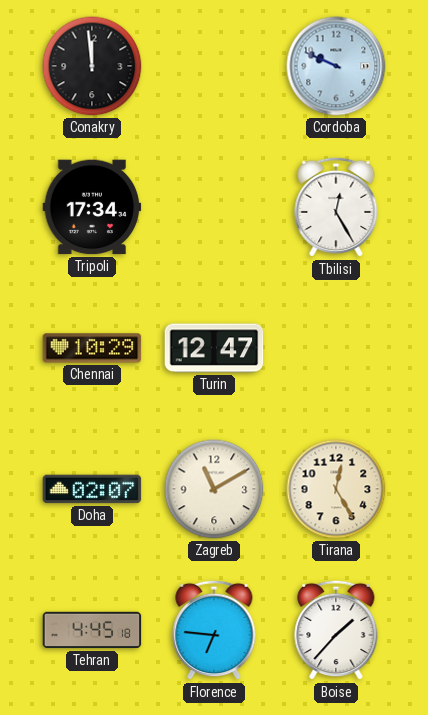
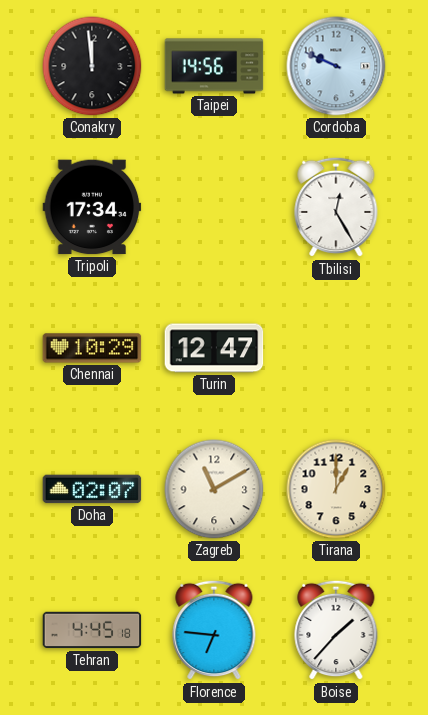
Taipei: none -> 14:56 (214, 66)
Tirana: 12:25 -> 1:00 (336, 489)
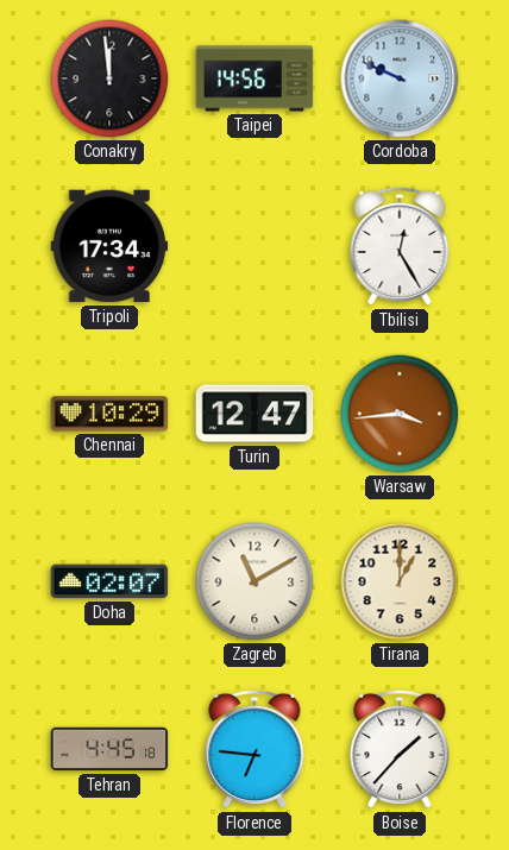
Warsaw: none -> 3:44 (400, 414)
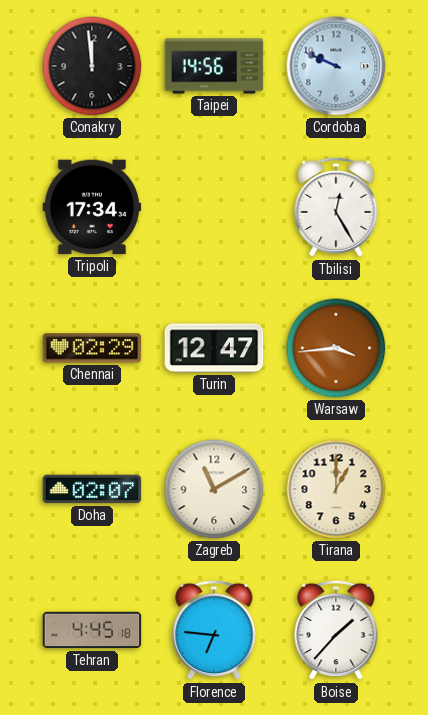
Chennai: 10:29 -> 02:29 (92, 348)
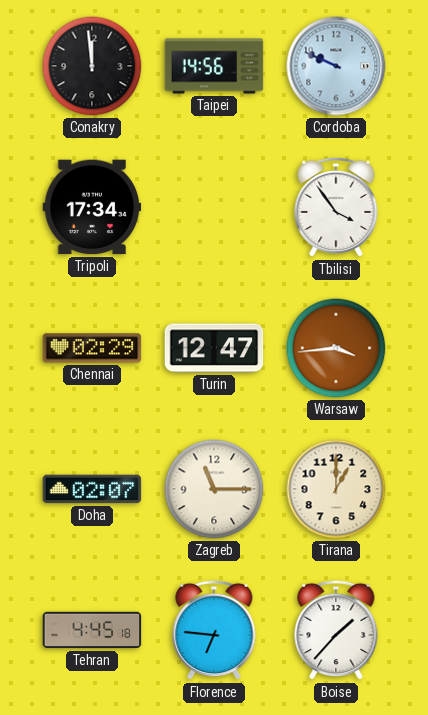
Tbilisi: 12:25 -> 3:54 (336, 207)
Zagreb: 11:10 -> 11:15 (214, 489)
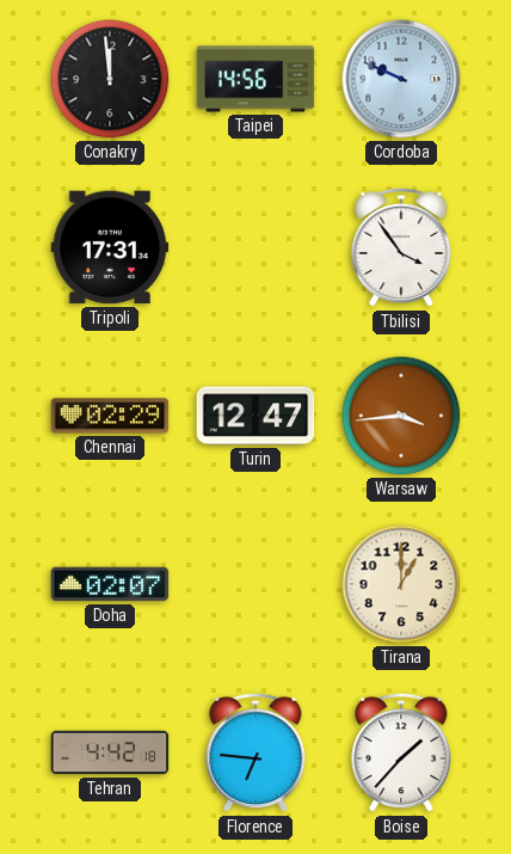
Tripoli: 17:34 -> 17:31 (110, 247)
Zagreb: 11:15 -> none (214, 489)
Tehran: 4:45 -> 4:42 (110, 752)
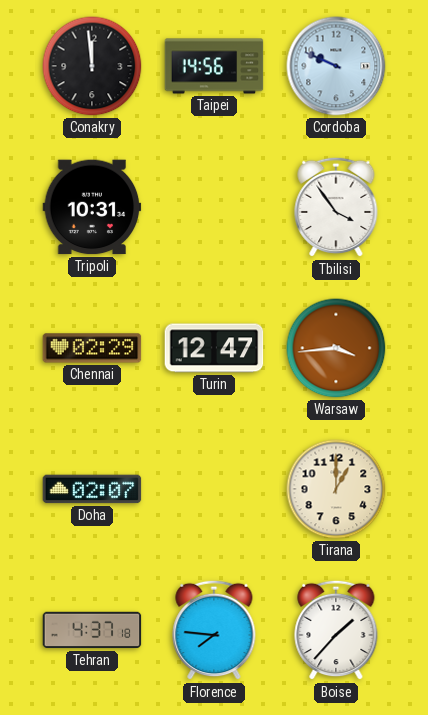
Tripoli: 17:31 -> 10:31 (92, 207)
Tehran: 4:42 -> 4:37 (92, 630)
Florence: 6:46 -> 7:46 (214, 630)
